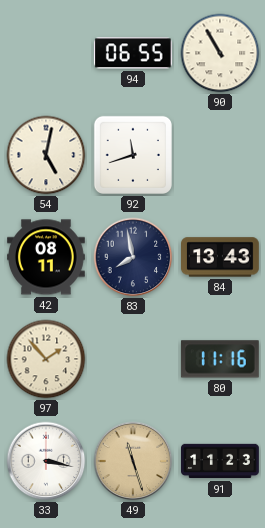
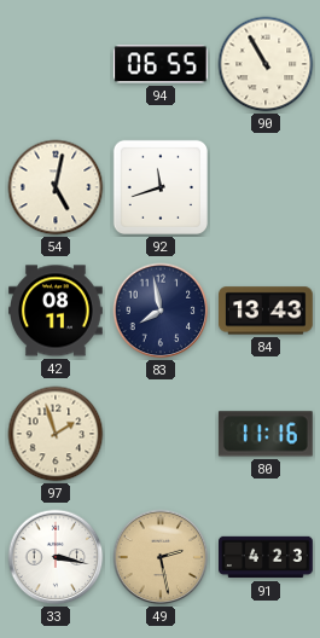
97: 1:53 -> 1:57 (56, 434)
49: 11:27 -> 2:28 (161, 557)
91: 11:23 -> 4:23 (267, 557)
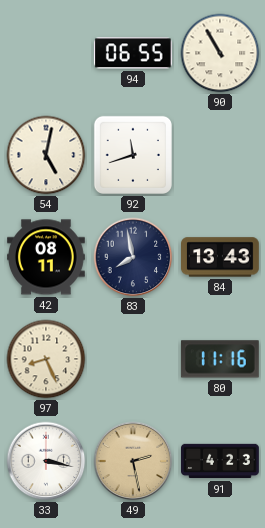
97: 1:57 -> 8:26 (46, 359)
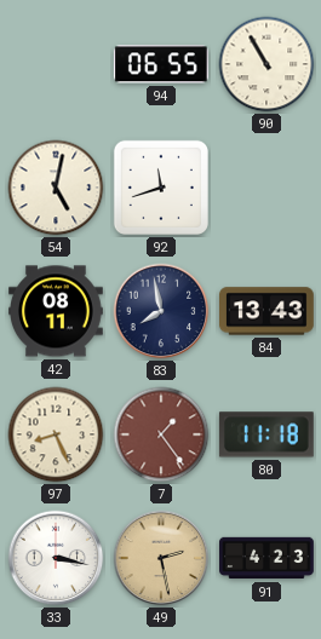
7: none -> 1:24 (161, 434)
80: 11:16 -> 11:18 (266, 434)
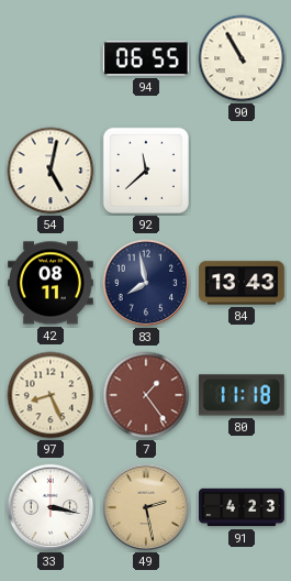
92: 11:42 -> 11:38 (146, 171)
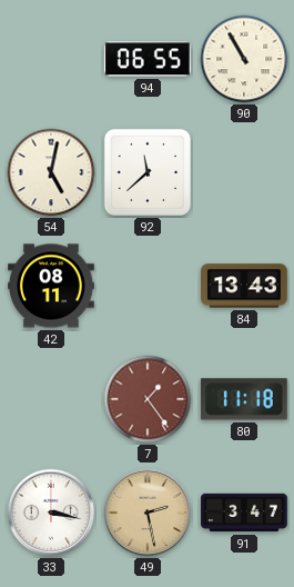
83: 7:58 -> none (146, 283)
97: 8:26 -> none (51, 395)
91: 4:23 -> 3:47 (245, 513)
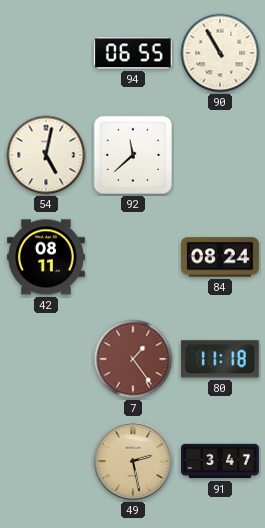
84: 13:43 -> 08:24 (221, 257)
33: 3:17 -> none (51, 513)
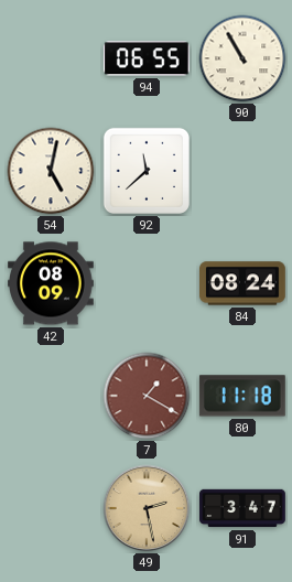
42: 08:11 -> 08:09 (52, 283)
7: 1:24 -> 1:20 (147, 396)
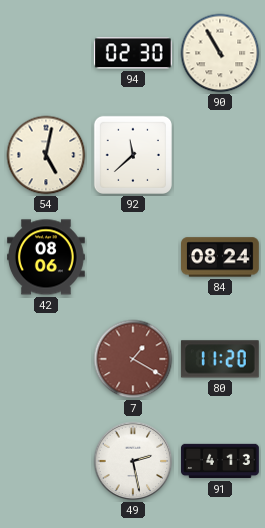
94: 06:55 -> 02:30 (133, 53)
42: 08:09 -> 08:06 (47, 257)
80: 11:18 -> 11:20 (220, 359)
49 dial: champagne -> white (133, 461)
91: 3:47 -> 4:13 (221, 461)
